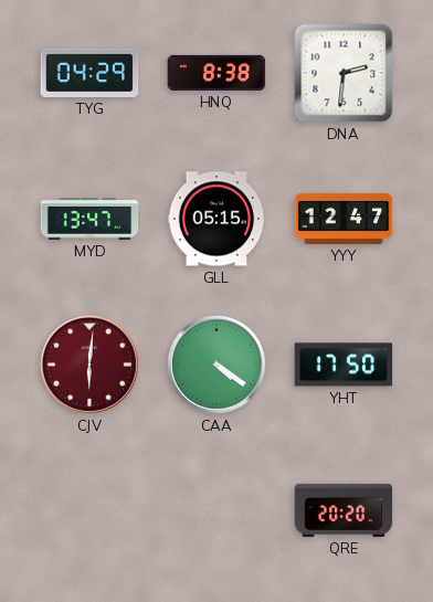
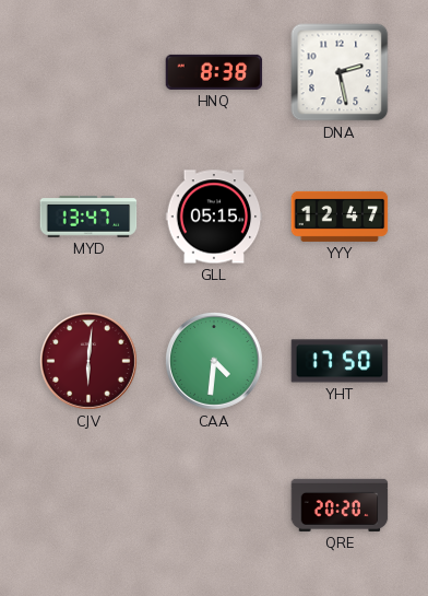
TYG: 04:29 -> none (89, 73)
DNA: 2:31 -> 2:28 (340, 72)
CAA: 4:21 -> 4:31 (214, 361)
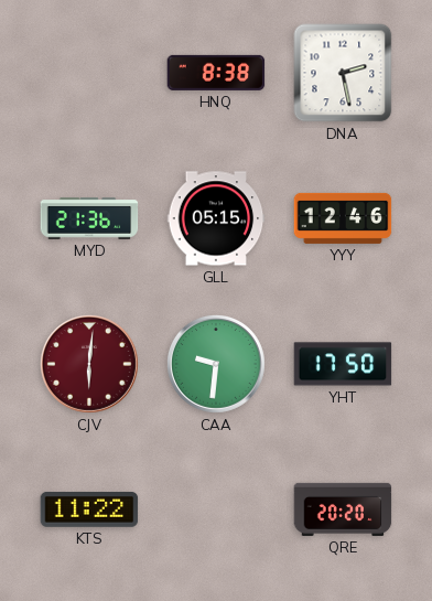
MYD: 13:47 -> 21:36 (89, 218)
YYY: 12:47 -> 12:46 (343, 218)
CAA: 4:31 -> 9:31 (216, 364)
KTS: none -> 11:22 (89, 509)
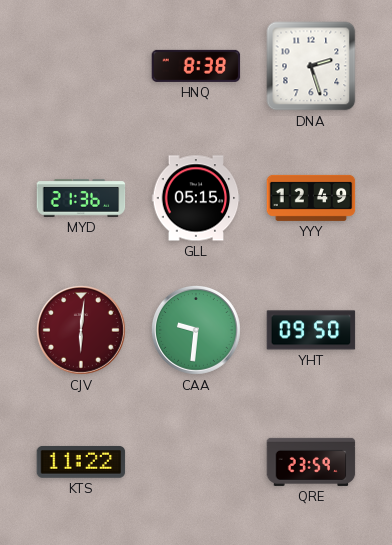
DNA: 2:28 -> 2:27 (311, 66)
YYY: 12:46 -> 12:49 (311, 198)
YHT: 17:50 -> 09:50 (311, 330)
QRE: 20:20 -> 23:59 (311, 462)
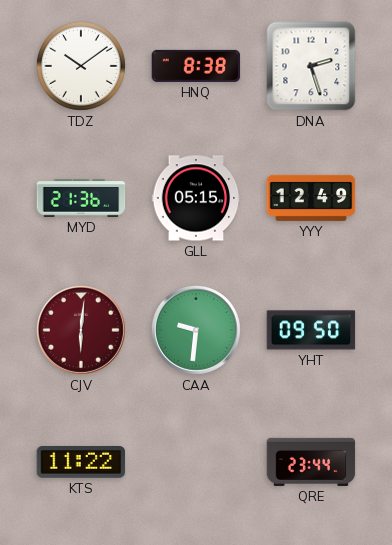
TDZ: none -> 10:09 (81, 66)
QRE: 23:59 -> 23:44 (311, 462)
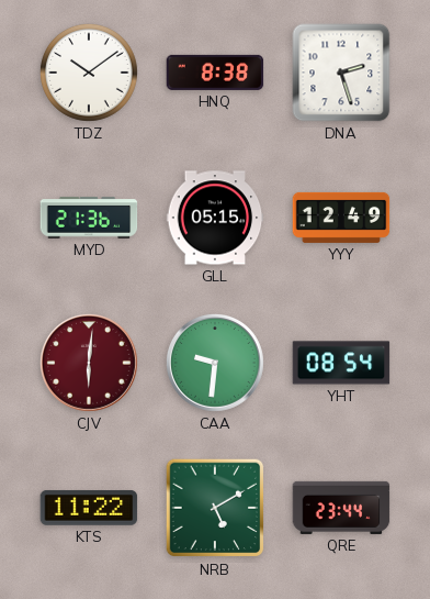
YHT: 09:50 -> 08:54 (341, 363)
NRB: none -> 5:10 (215, 508)
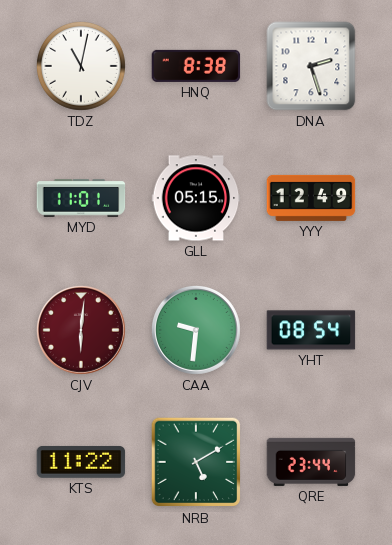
TDZ: 10:09 -> 11:02 (81, 66)
MYD: 21:36 -> 11:01 (81, 198)
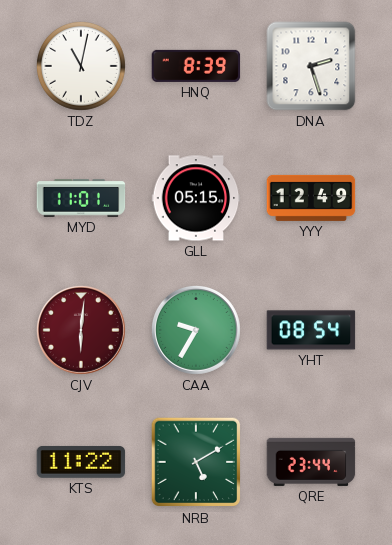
HNQ: 8:38 -> 8:39 (196, 66)
CAA: 9:31 -> 9:35 (196, 330)
